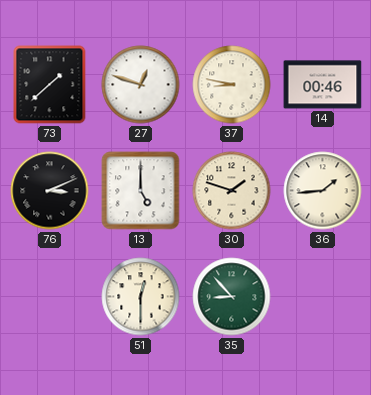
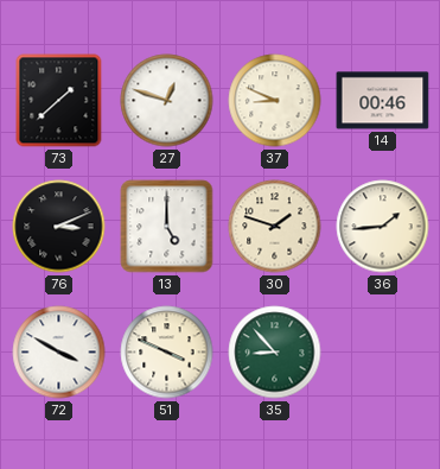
37: 8:47 -> 8:49 (275, 101)
72: none -> 3:50 (59, 353)
51: 12:30 -> 3:49 (167, 353)
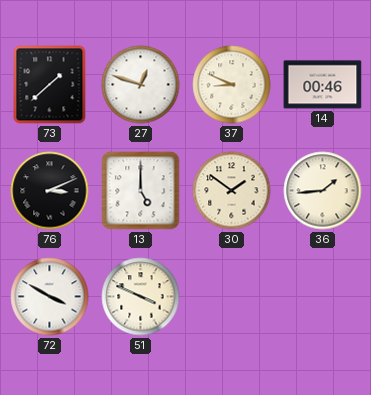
30: 1:48 -> 1:51 (232, 191)
35: 8:53 -> none (275, 353)
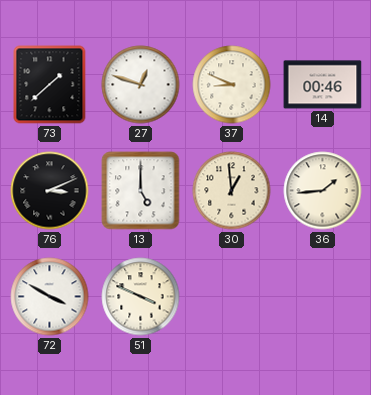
30: 1:51 -> 12:59 (232, 191)
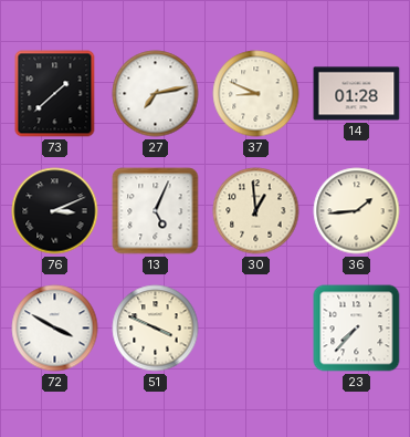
27: 12:48 -> 7:13 (156, 94)
14: 00:46 -> 01:28 (357, 94)
13: 5:00 -> 5:04 (156, 211)
23: none -> 7:37 (357, 329)
